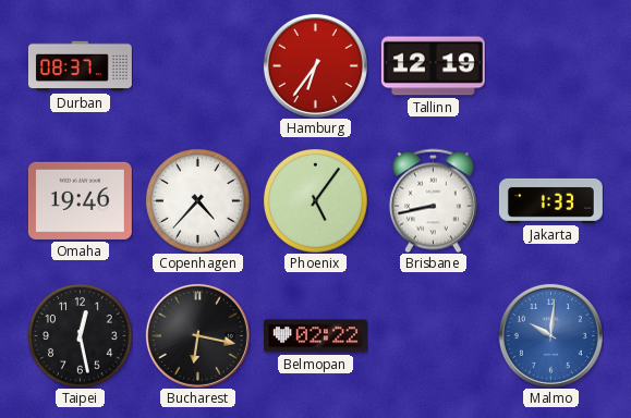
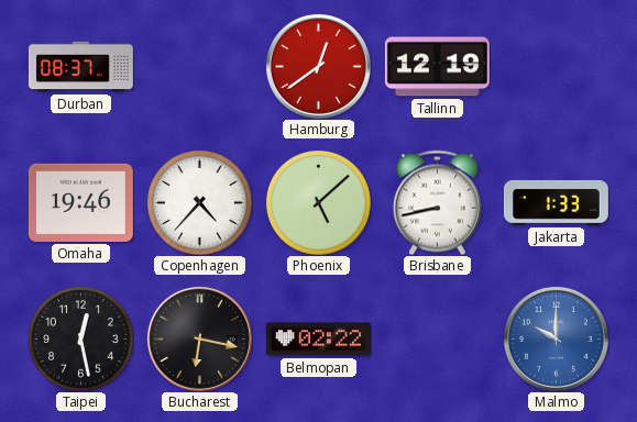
Hamburg: 6:36 -> 12:39 (318, 66)
Phoenix: 5:06 -> 5:08 (319, 203)
Malmo: 10:01 -> 10:00 (556, 338)
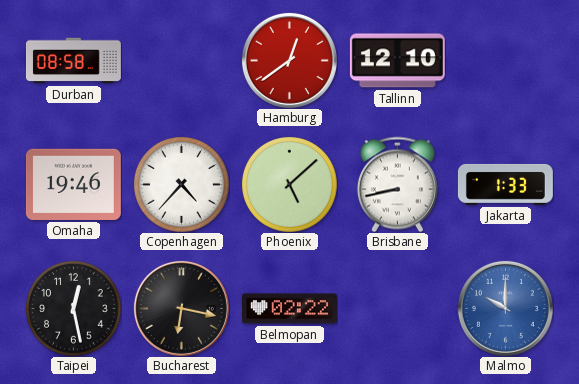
Durban: 08:37 -> 08:58 (73, 61)
Tallinn: 12:19 -> 12:10 (397, 61)
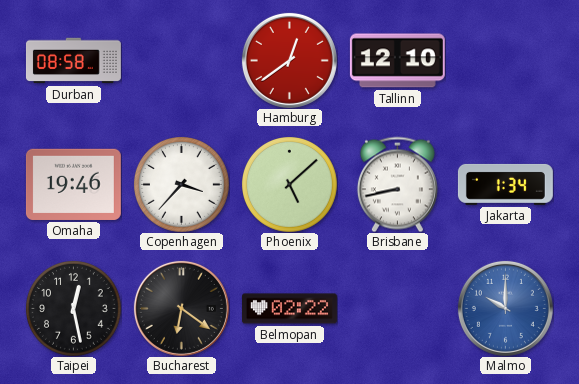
Copenhagen: 4:37 -> 3:37 (182, 185)
Jakarta: 1:33 -> 1:34 (505, 184)
Bucharest: 6:17 -> 6:21 (181, 308)
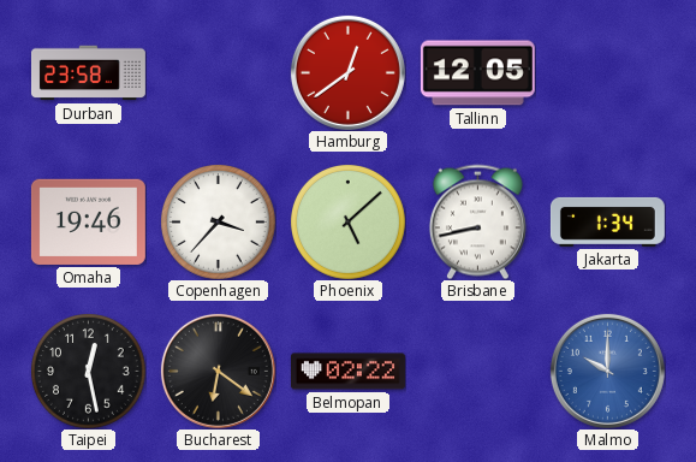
Durban: 08:58 -> 23:58 (88, 73)
Tallinn: 12:10 -> 12:05 (477, 73)
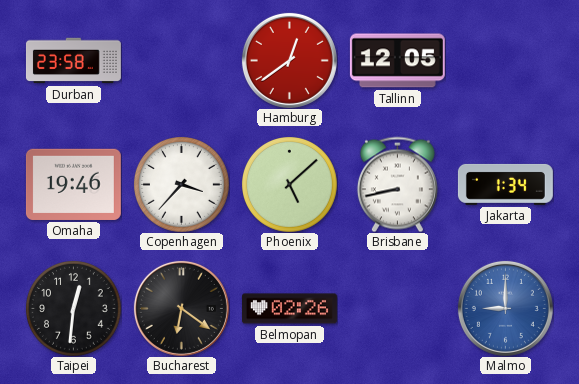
Taipei: 12:28 -> 12:31 (74, 309)
Belmopan: 02:22 -> 02:26 (289, 309)
Malmo: 10:00 -> 9:00 (505, 308)
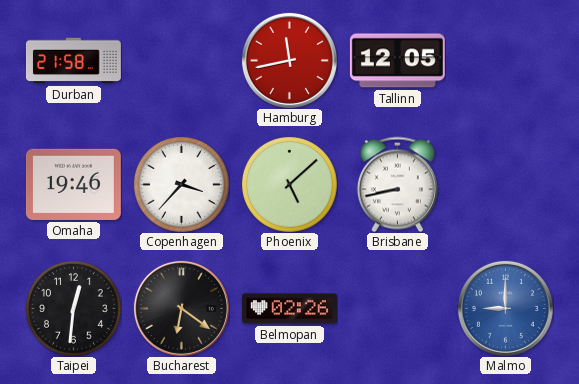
Durban: 23:58 -> 21:58 (73, 61)
Hamburg: 12:39 -> 11:43 (289, 60)
Jakarta: 1:34 -> none (505, 184)
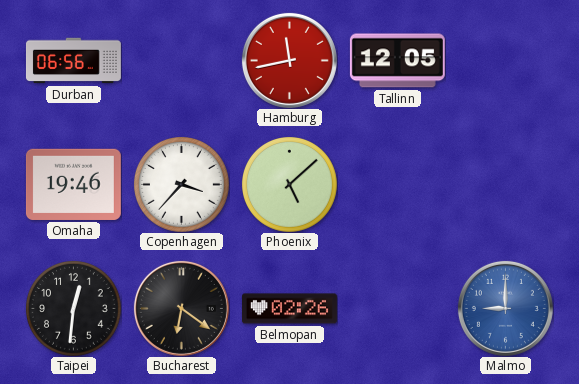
Durban: 21:58 -> 06:56 (73, 61)
Brisbane: 8:43 -> none (397, 184)
